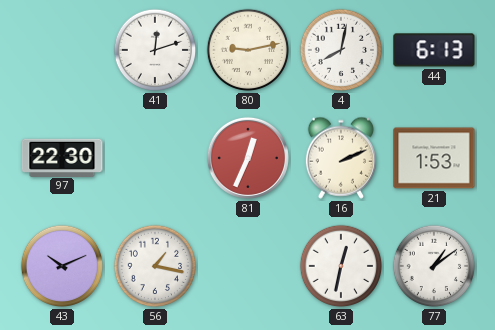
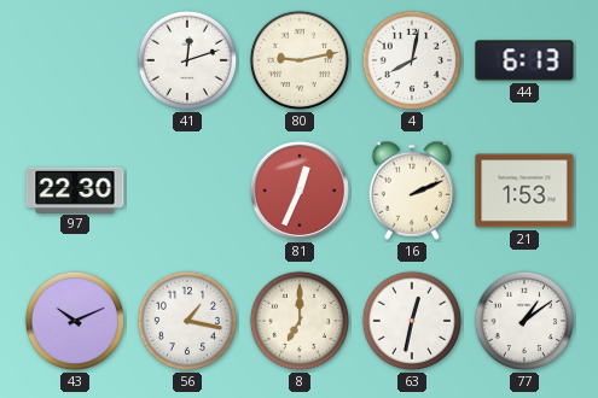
8: none -> 7:00 (300, 321)
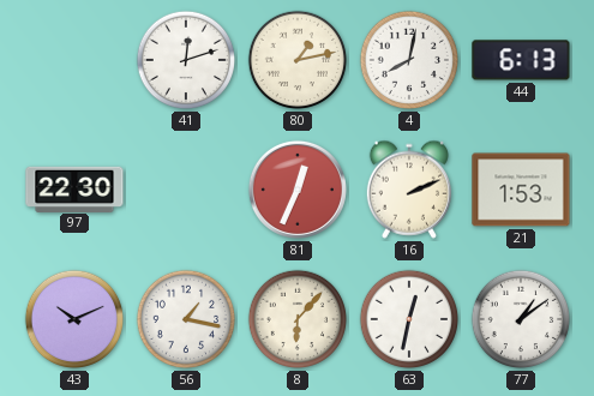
80: 9:13 -> 1:13 (298, 60)
8: 7:00 -> 6:07 (298, 319)
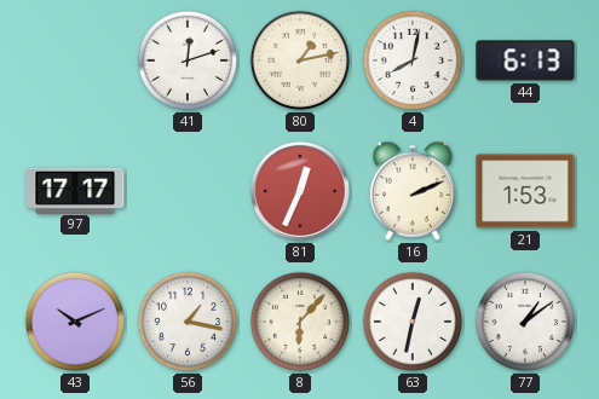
97: 22:30 -> 17:17 (75, 190)
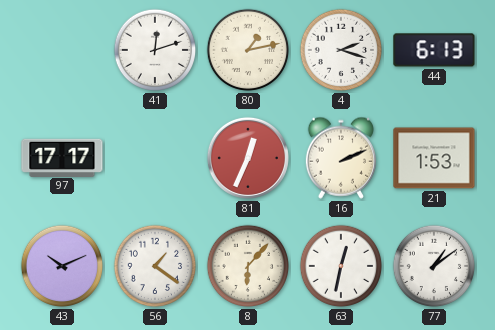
4: 8:02 -> 2:18 (341, 50)
56: 1:17 -> 1:21 (155, 266)
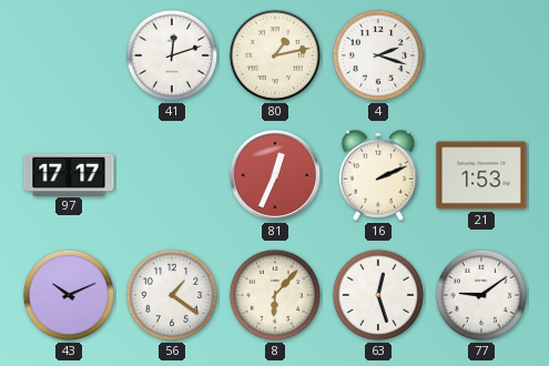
44: 6:13 -> none (434, 50)
63: 12:32 -> 12:27 (378, 295)
77: 1:09 -> 9:09 (481, 295)
